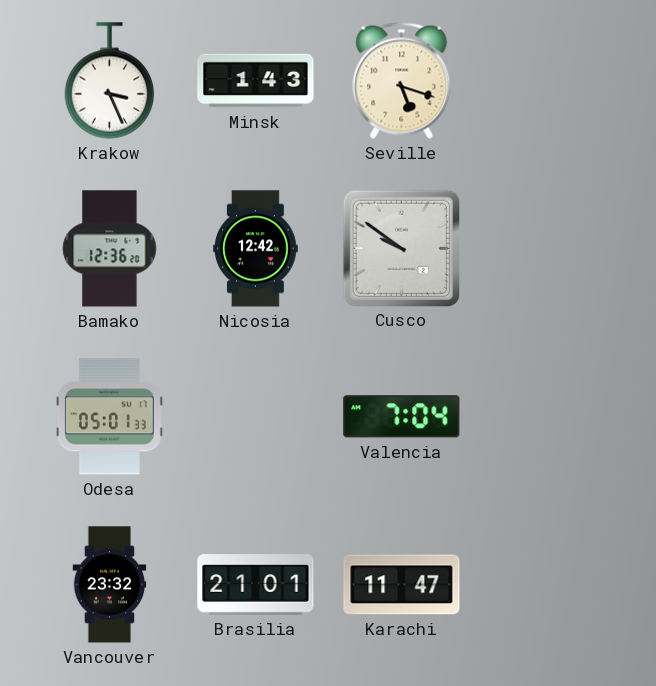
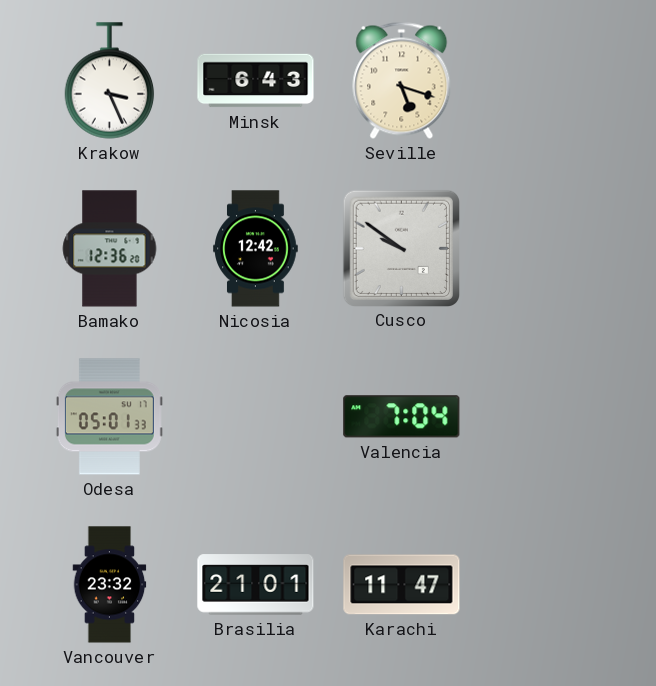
Minsk: 1:43 -> 6:43 (256, 81)
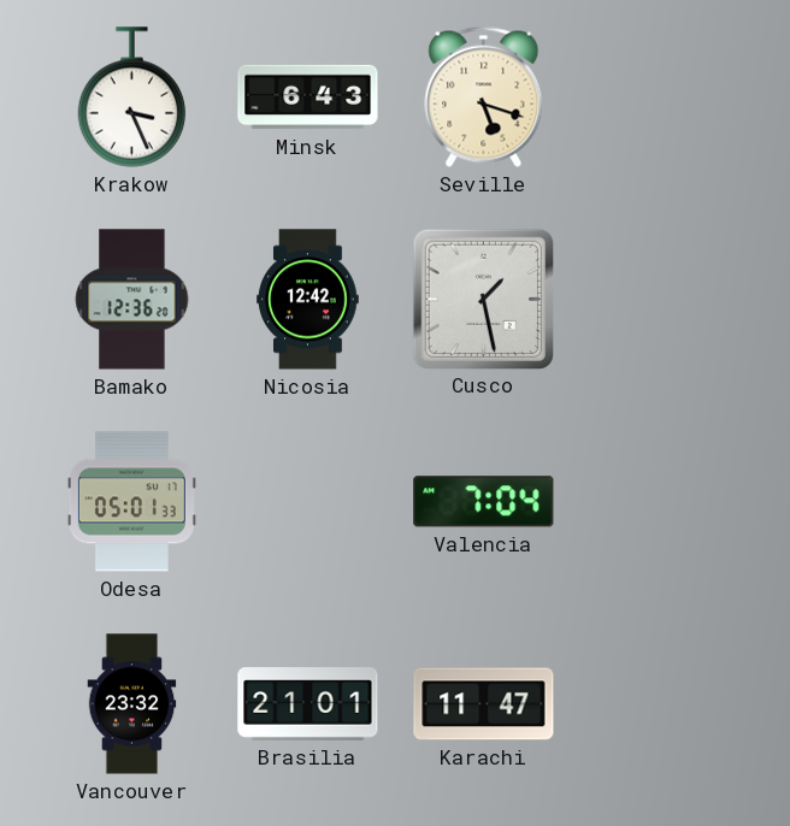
Cusco: 9:51 -> 1:28 (483, 299)
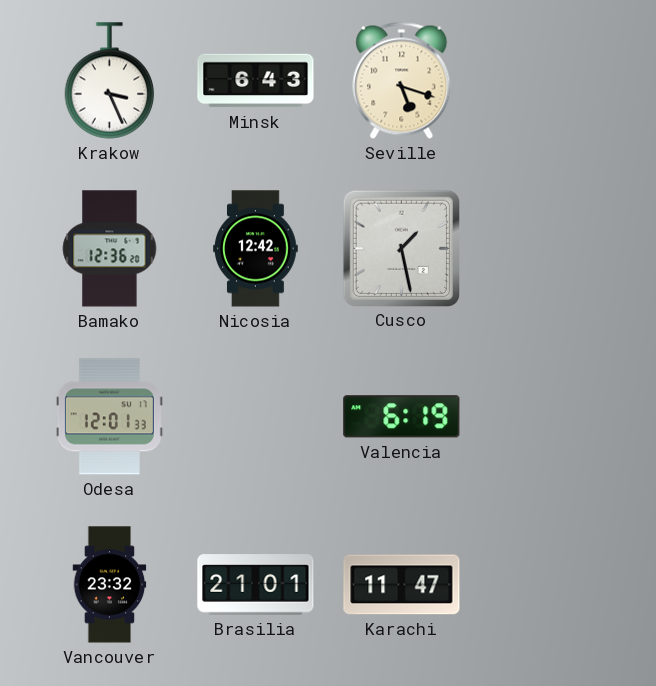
Odesa: 05:01 -> 12:01 (109, 417)
Valencia: 7:04 -> 6:19 (402, 417)
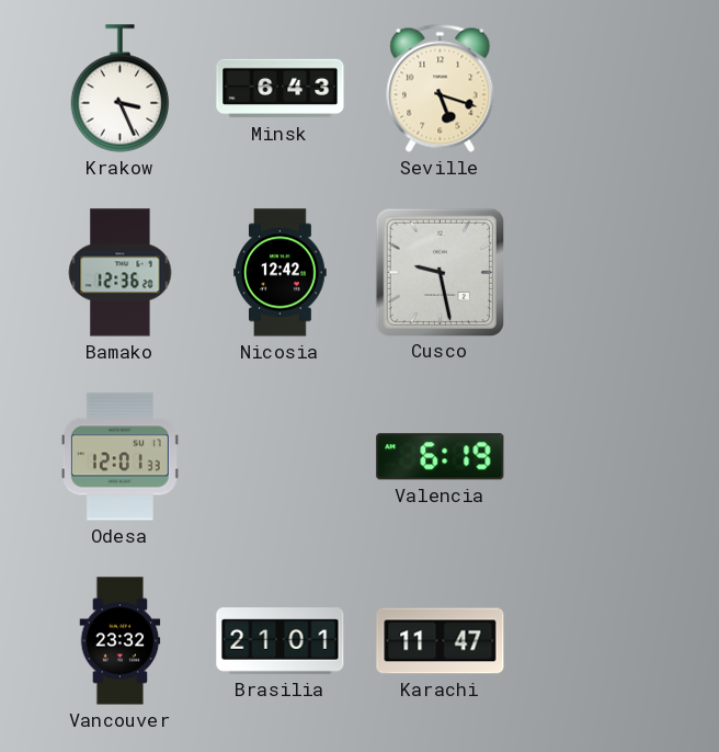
Cusco: 1:28 -> 9:28 (440, 272)
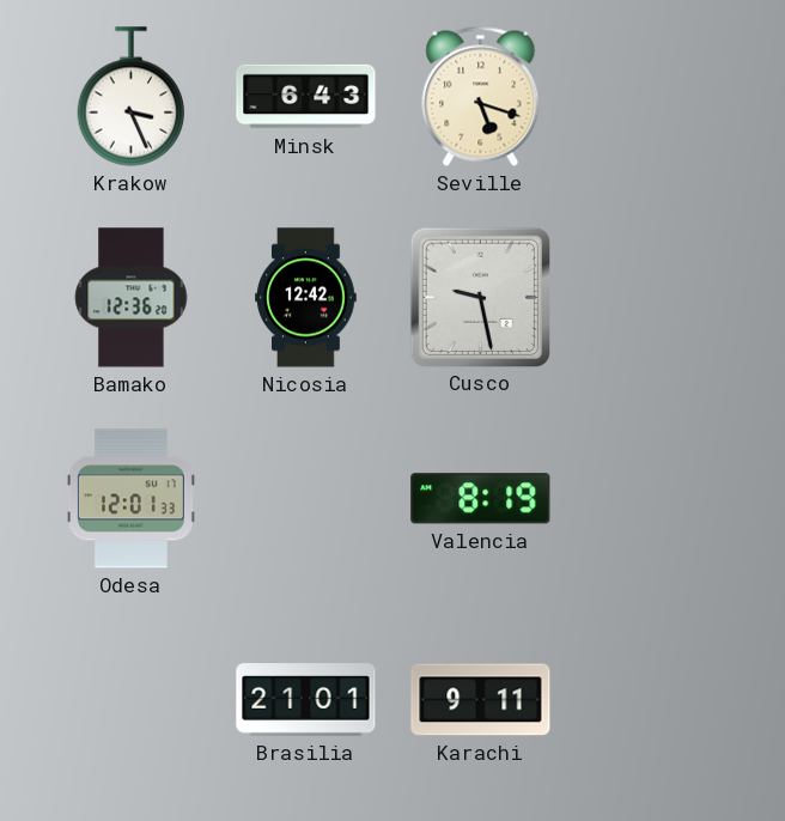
Valencia: 6:19 -> 8:19 (481, 499)
Vancouver: 23:32 -> none (121, 641)
Karachi: 11:47 -> 9:11 (481, 700)
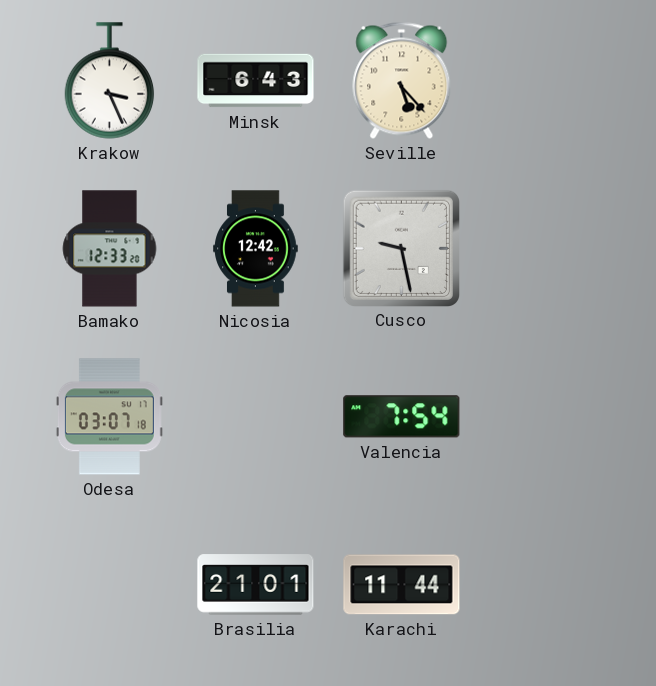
Seville: 5:18 -> 5:23 (402, 80)
Bamako: 12:36 -> 12:33 (110, 249)
Odesa: 12:01 -> 03:07 (109, 417)
Valencia: 8:19 -> 7:54 (402, 417)
Karachi: 9:11 -> 11:44 (402, 585)
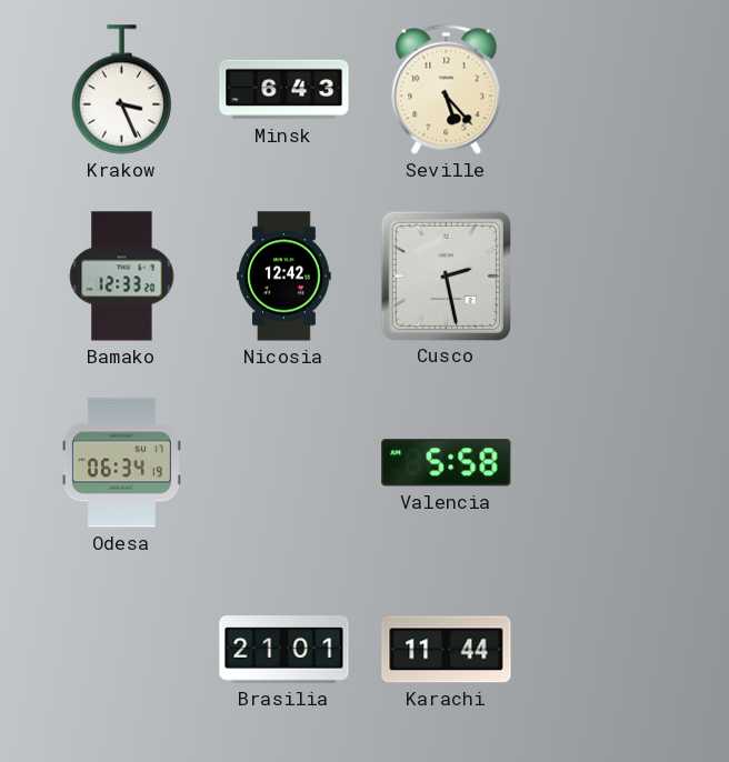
Cusco: 9:28 -> 2:28 (446, 275)
Odesa: 03:07 -> 06:34 (121, 463)
Valencia: 7:54 -> 5:58 (447, 463)
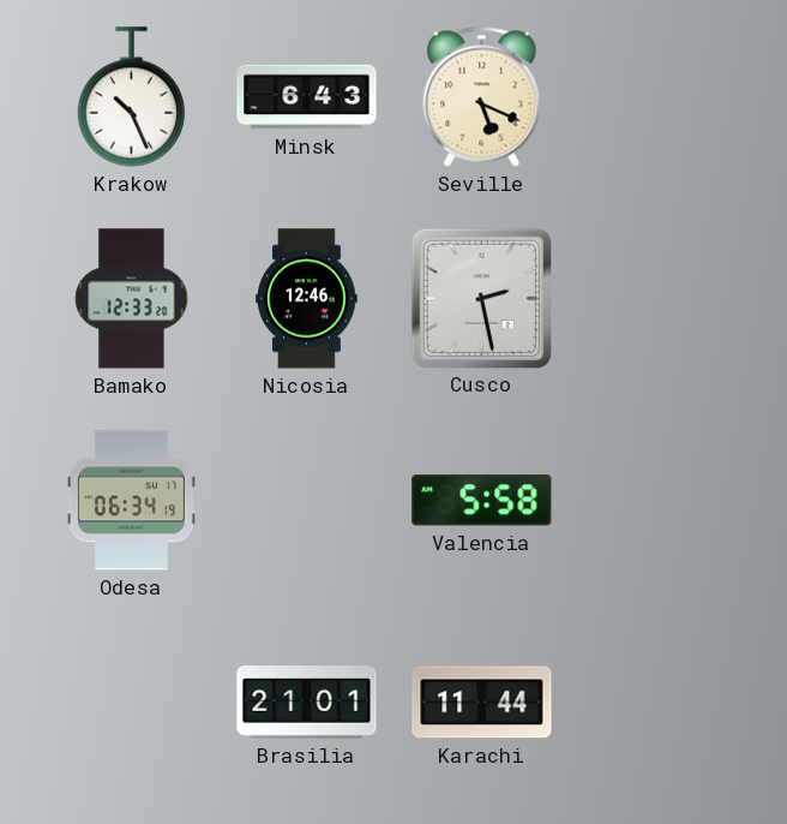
Krakow: 3:26 -> 10:26 (132, 97)
Seville: 5:23 -> 5:19 (482, 96)
Nicosia: 12:42 -> 12:46 (307, 299)
